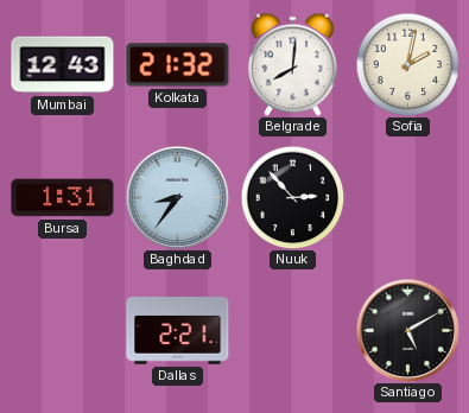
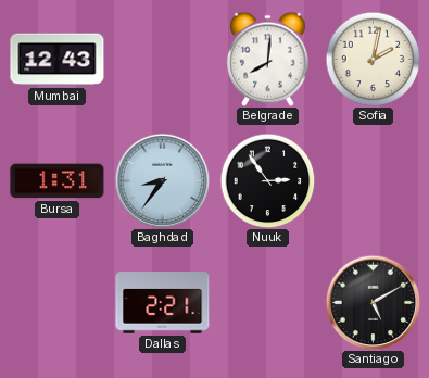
Kolkata: 21:32 -> none (178, 65)
Nuuk: 2:53 -> 2:54 (267, 180)
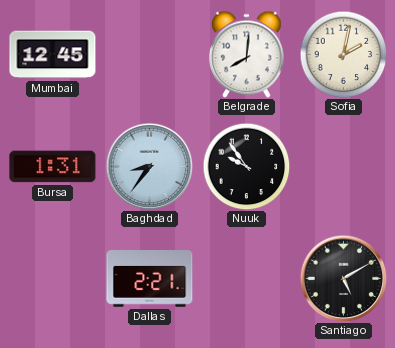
Mumbai: 12:43 -> 12:45 (53, 55)
Nuuk: 2:54 -> 9:54 (246, 166)
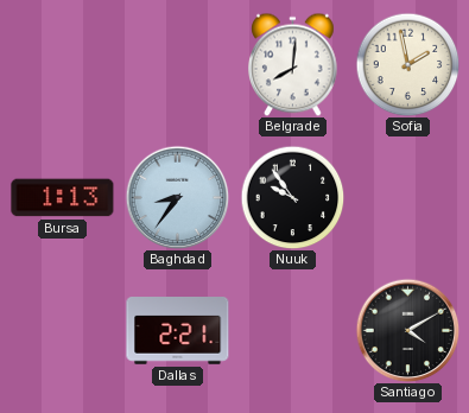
Mumbai: 12:45 -> none (53, 55)
Sofia: 2:02 -> 1:58 (407, 64)
Bursa: 1:31 -> 1:13 (63, 198)
Santiago: 5:10 -> 4:10 (407, 330)
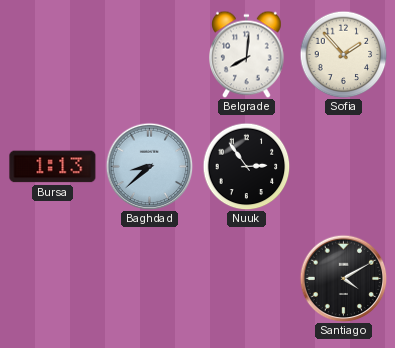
Sofia: 1:58 -> 1:53 (343, 54)
Baghdad: 8:36 -> 8:38 (149, 166)
Nuuk: 9:54 -> 2:54 (246, 166)
Dallas: 2:21 -> none (178, 331)
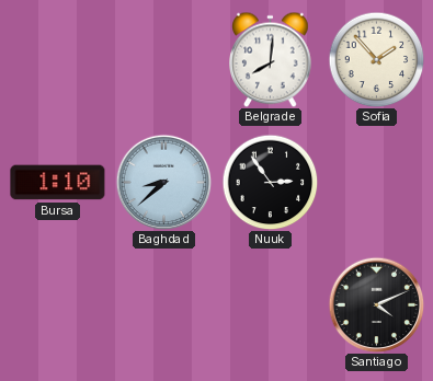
Bursa: 1:13 -> 1:10 (58, 183)
Santiago: 4:10 -> 4:11 (376, 304)
